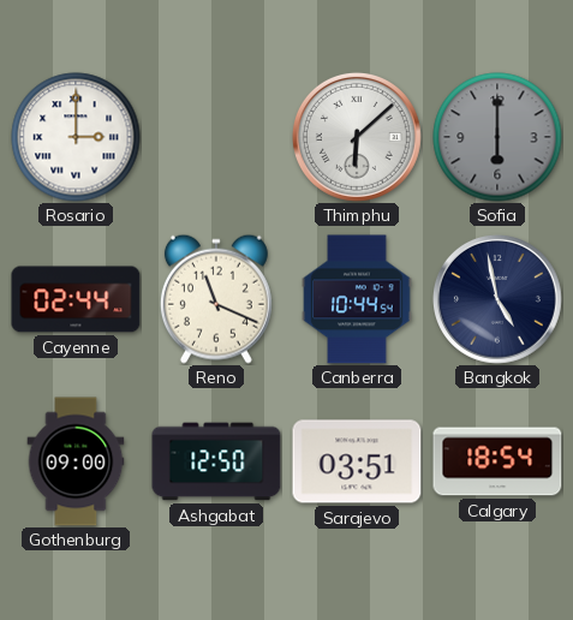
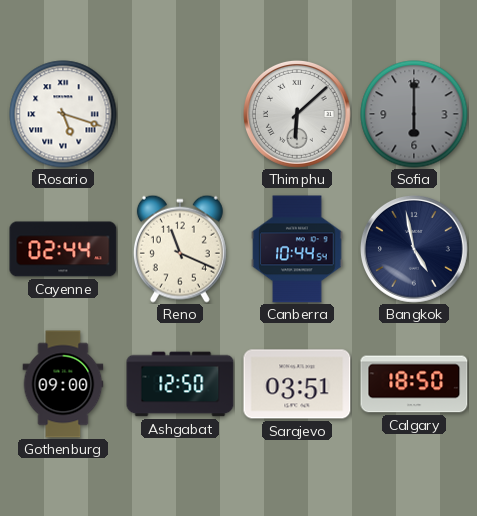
Rosario: 3:00 -> 5:18 (63, 114)
Calgary: 18:54 -> 18:50 (414, 384)
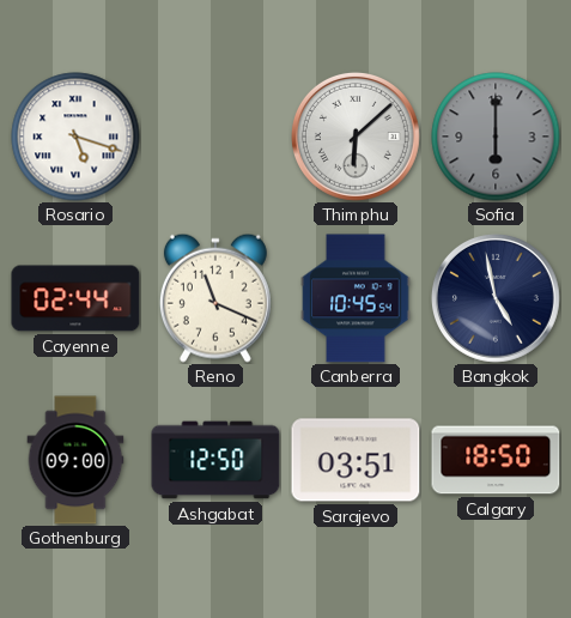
Canberra: 10:44 -> 10:45 (356, 298)
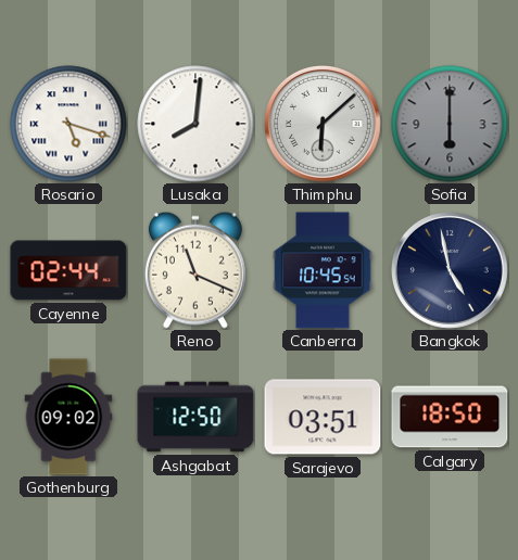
Lusaka: none -> 8:01 (195, 124)
Gothenburg: 09:00 -> 09:02 (68, 417)
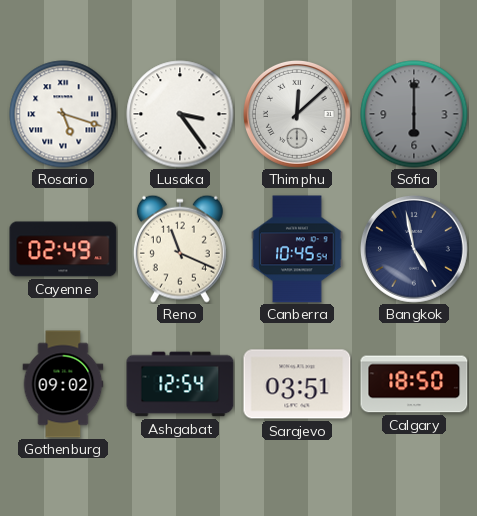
Lusaka: 8:01 -> 3:24 (180, 114)
Thimphu: 6:08 -> 12:08 (297, 114)
Cayenne: 02:44 -> 02:49 (63, 249)
Ashgabat: 12:50 -> 12:54 (180, 384)
